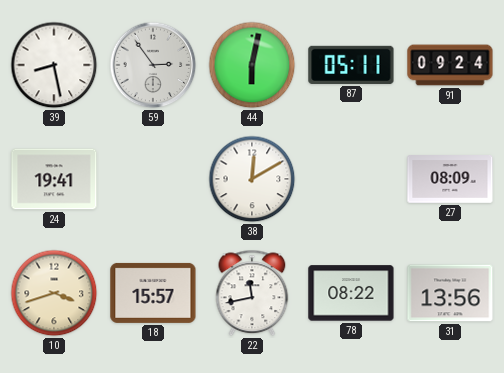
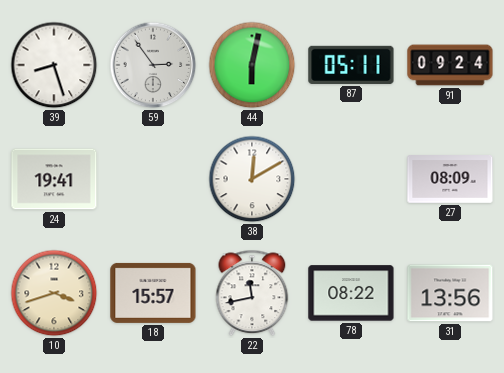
39: 8:28 -> 8:27 (54, 65)
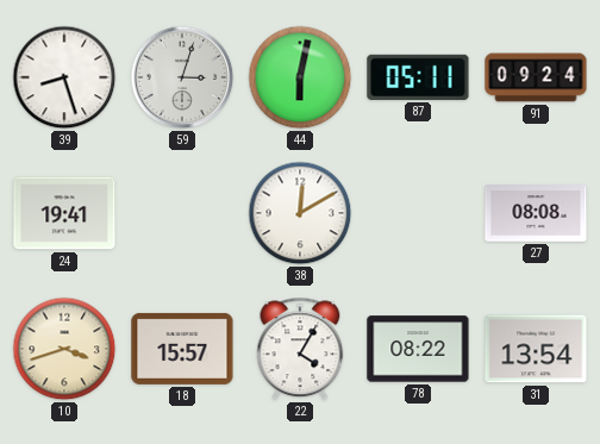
59: 2:54 -> 3:03 (182, 77)
27: 08:09 -> 08:08 (536, 214)
22: 11:43 -> 4:05 (300, 349)
31: 13:56 -> 13:54 (536, 349)
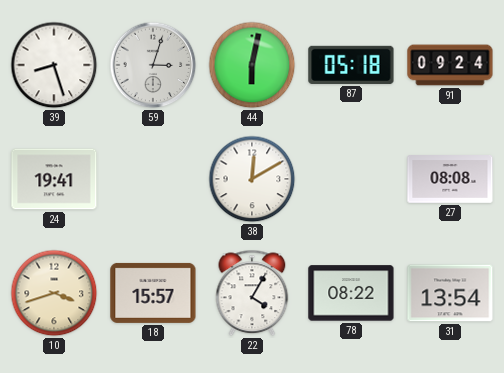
87: 05:11 -> 05:18 (351, 65)
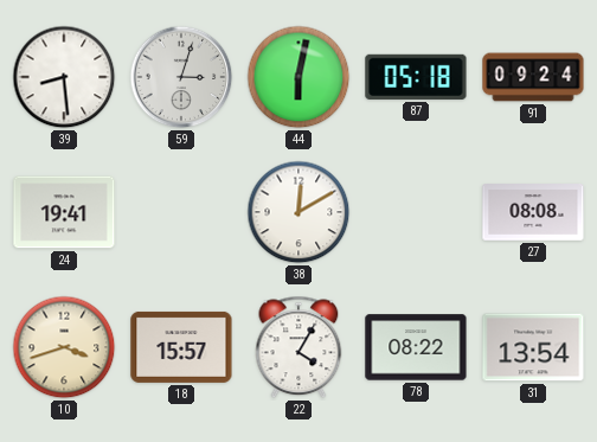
39: 8:27 -> 8:29 (64, 77)
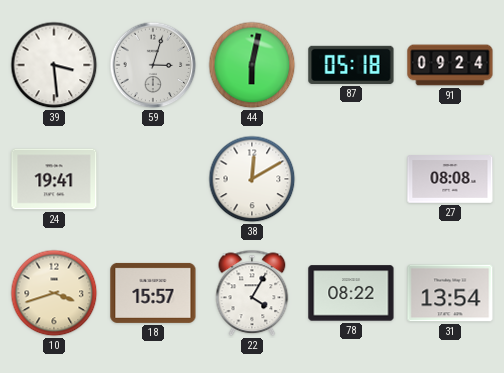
39: 8:29 -> 3:29 (54, 65)
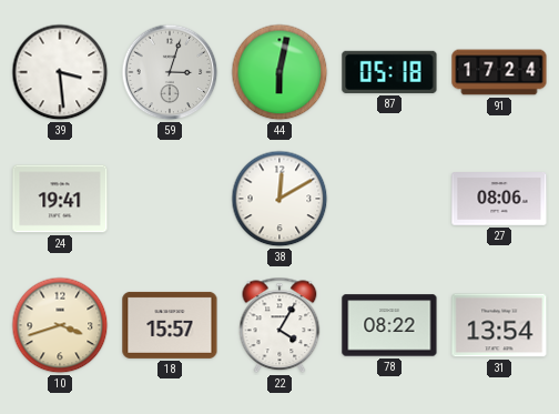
91: 09:24 -> 17:24 (499, 72)
27: 08:08 -> 08:06 (499, 200)
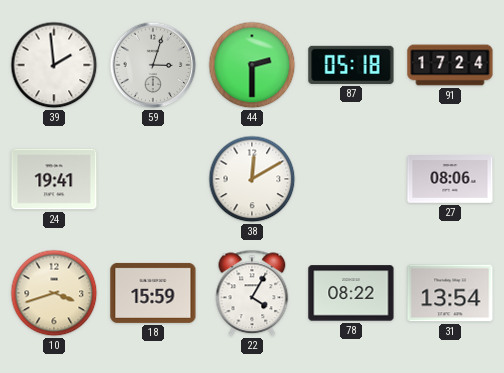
39: 3:29 -> 1:59 (54, 65)
44: 6:02 -> 2:30 (252, 65)
18: 15:57 -> 15:59 (153, 293)
